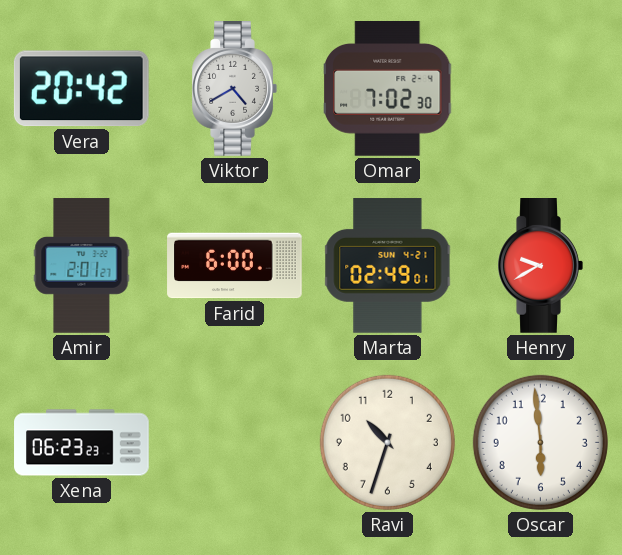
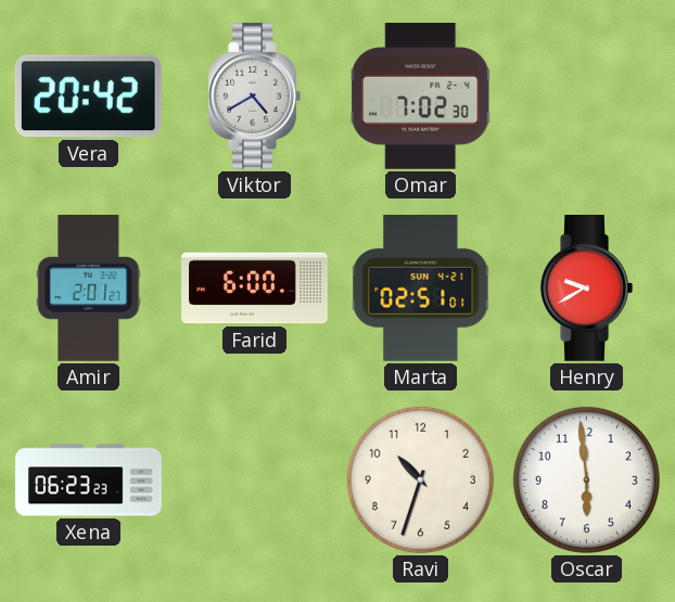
Marta: 02:49 -> 02:51 (421, 289)
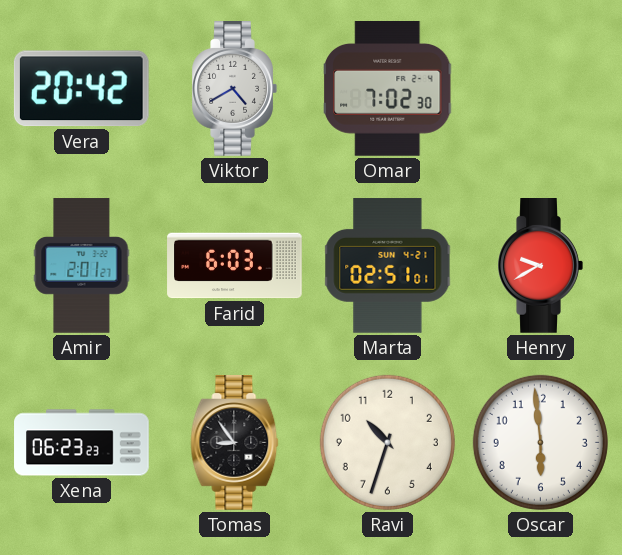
Farid: 6:00 -> 6:03 (235, 266)
Tomas: none -> 8:54 (235, 443)
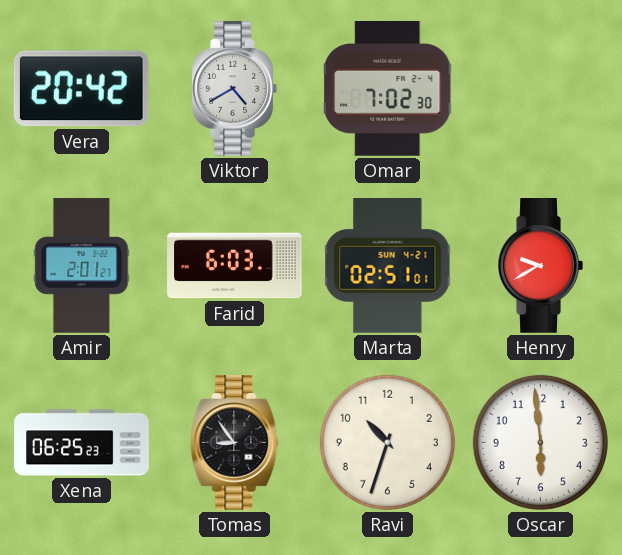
Xena: 06:23 -> 06:25 (82, 443)
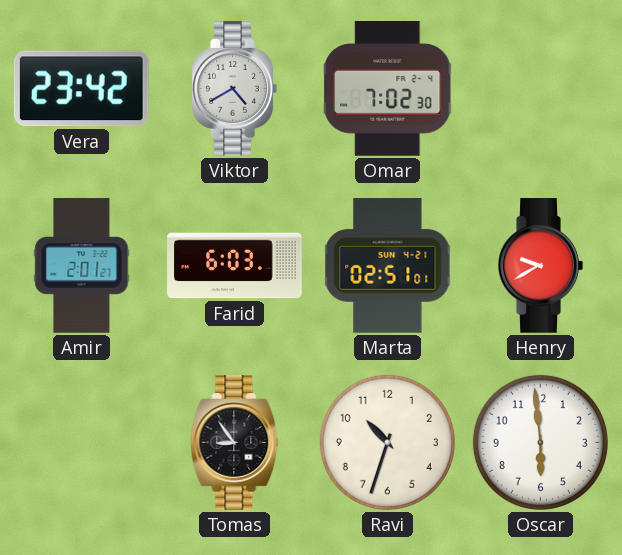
Vera: 20:42 -> 23:42 (81, 89)
Xena: 06:25 -> none (82, 443)
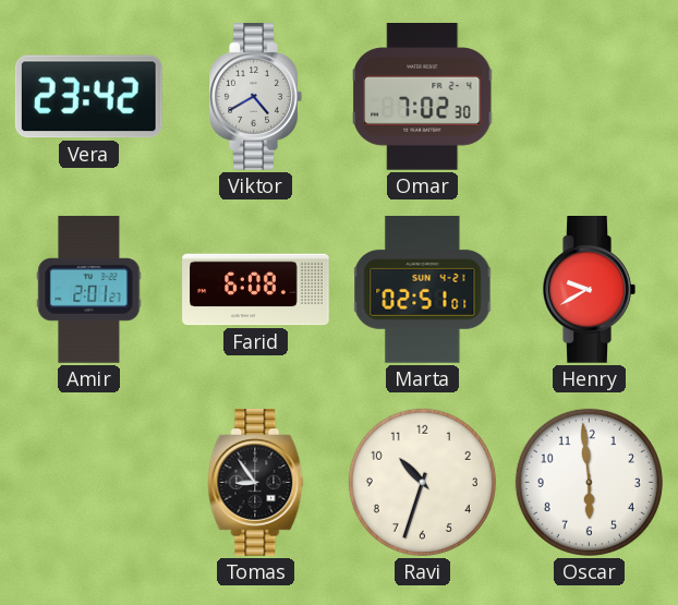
Farid: 6:03 -> 6:08 (256, 290)
